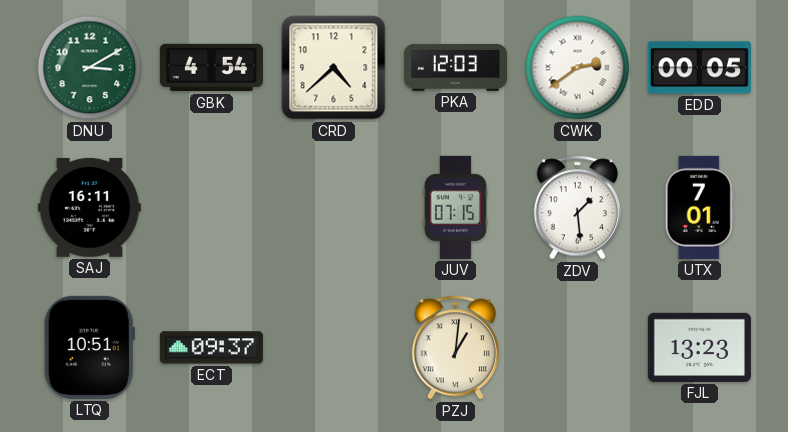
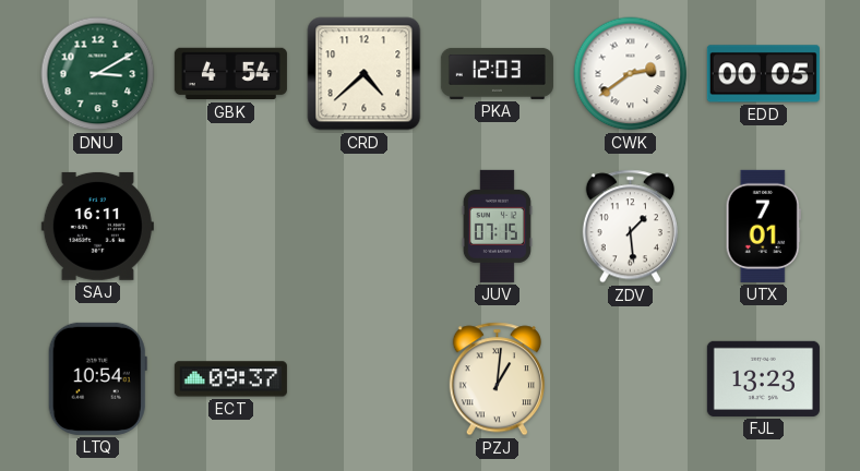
LTQ: 10:51 -> 10:54 (97, 378)
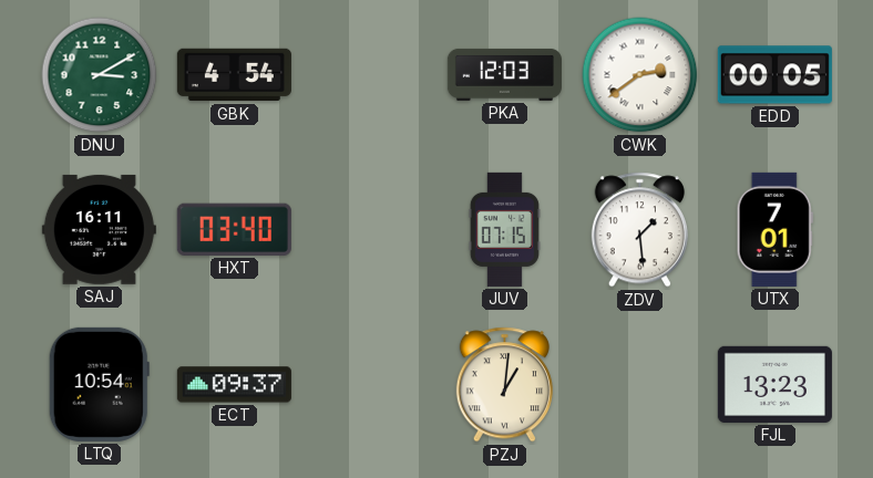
CRD: 4:38 -> none (365, 74)
HXT: none -> 03:40 (234, 229)
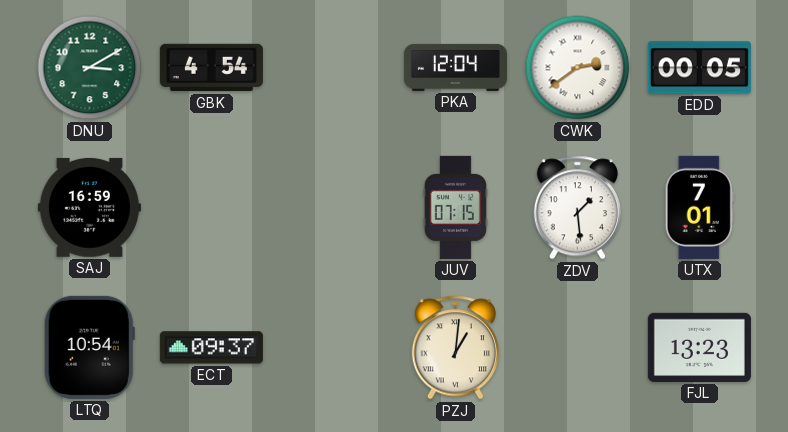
PKA: 12:03 -> 12:04 (455, 67)
SAJ: 16:11 -> 16:59 (89, 207)
HXT: 03:40 -> none (234, 229)
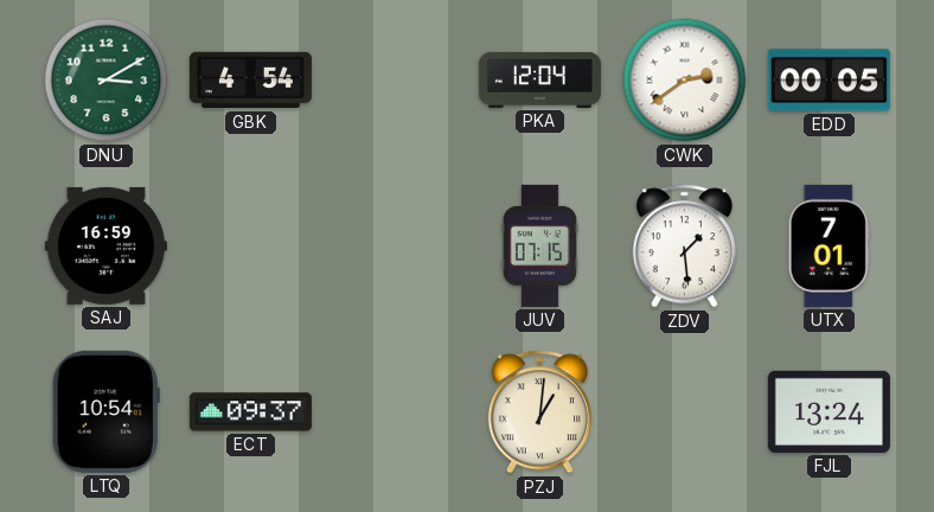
FJL: 13:23 -> 13:24 (829, 411)
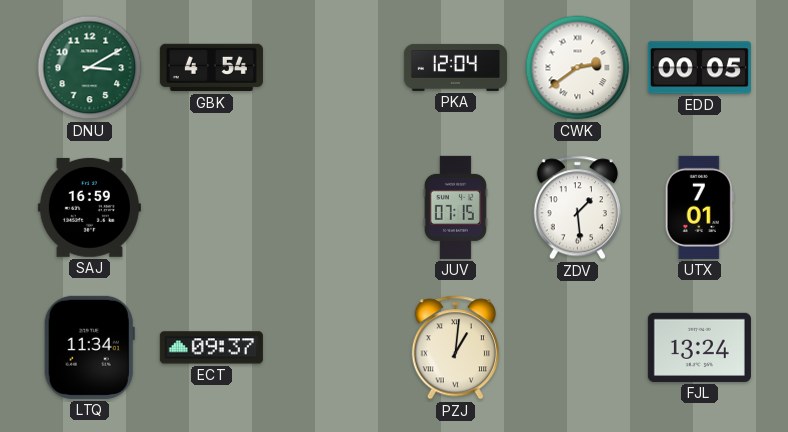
LTQ: 10:54 -> 11:34 (89, 347)
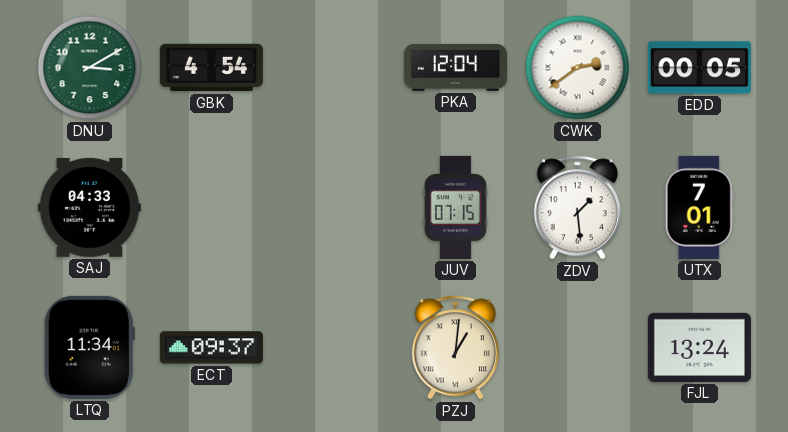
SAJ: 16:59 -> 04:33 (89, 207)
